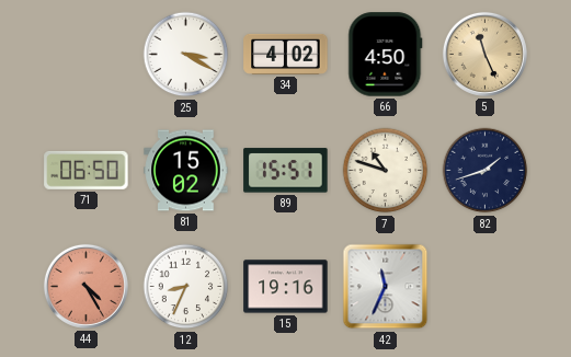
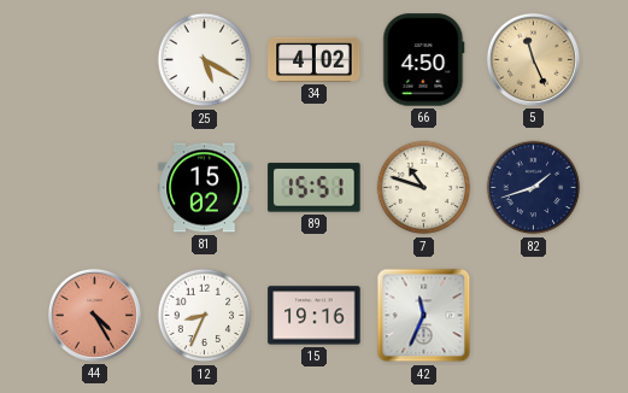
25: 3:20 -> 5:20 (205, 60)
71: 06:50 -> none (87, 170)
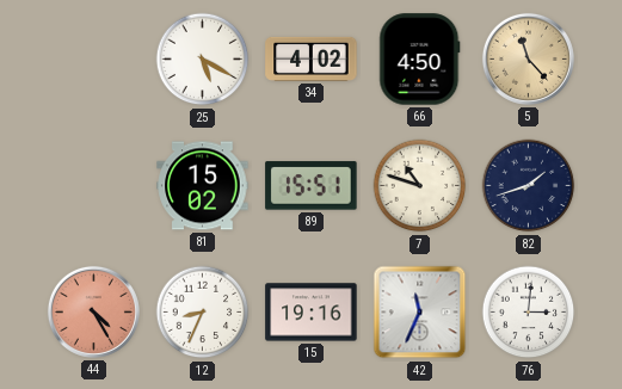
5: 11:26 -> 11:23 (528, 58)
76: none -> 3:01 (529, 313)
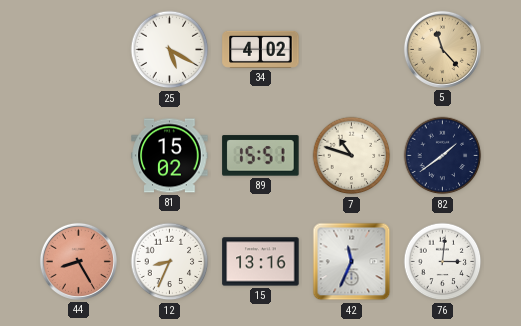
66: 4:50 -> none (420, 60)
82: 1:42 -> 1:39 (443, 156)
44: 4:25 -> 8:25 (78, 261)
15: 19:16 -> 13:16 (261, 262)
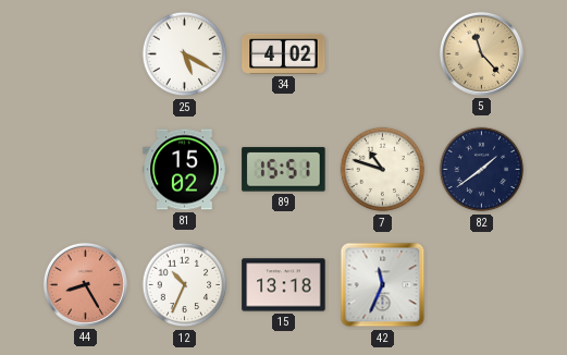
12: 8:34 -> 10:34 (185, 285)
15: 13:16 -> 13:18 (284, 285)
76: 3:01 -> none (443, 262)
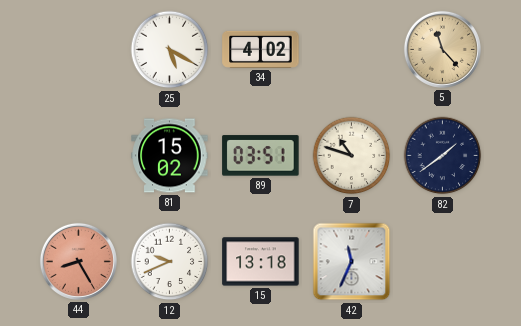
89: 15:51 -> 03:51 (261, 156)
12: 10:34 -> 9:41 (170, 262)
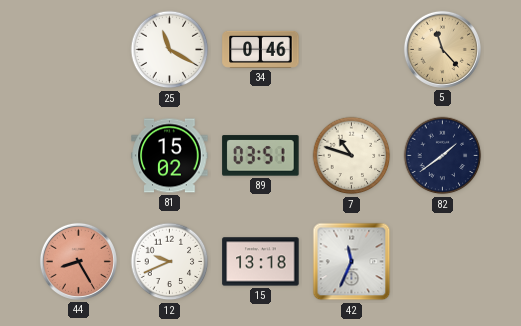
25: 5:20 -> 11:20 (170, 50)
34: 4:02 -> 0:46 (261, 49)
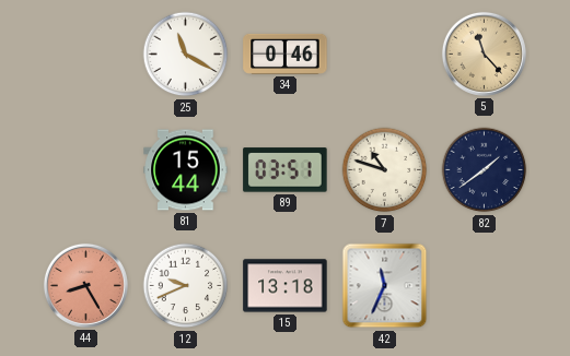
81: 15:02 -> 15:44 (186, 170)
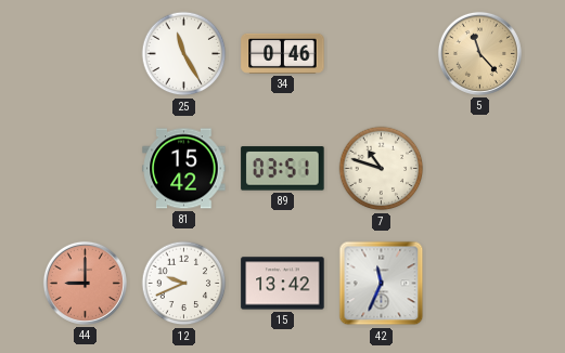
25: 11:20 -> 11:25 (184, 54)
81: 15:44 -> 15:42 (184, 169)
82: 1:39 -> none (485, 170)
44: 8:25 -> 9:00 (85, 283)
15: 13:18 -> 13:42 (283, 284)
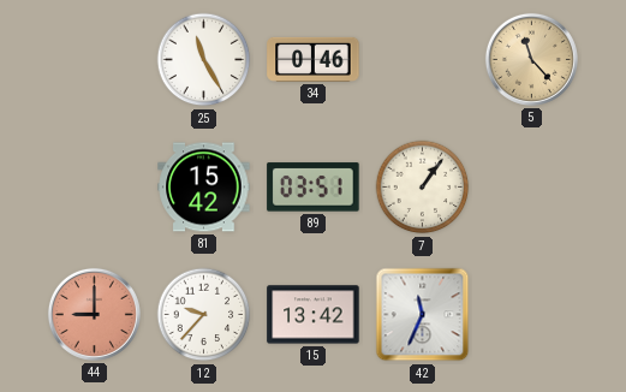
7: 10:48 -> 1:06 (423, 188)
12: 9:41 -> 9:37 (204, 315)
